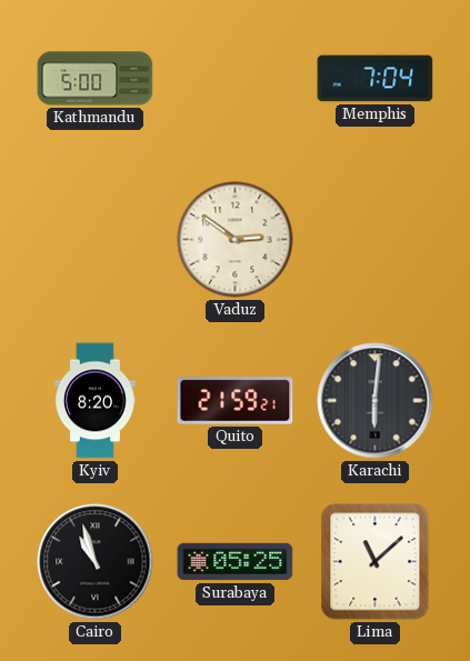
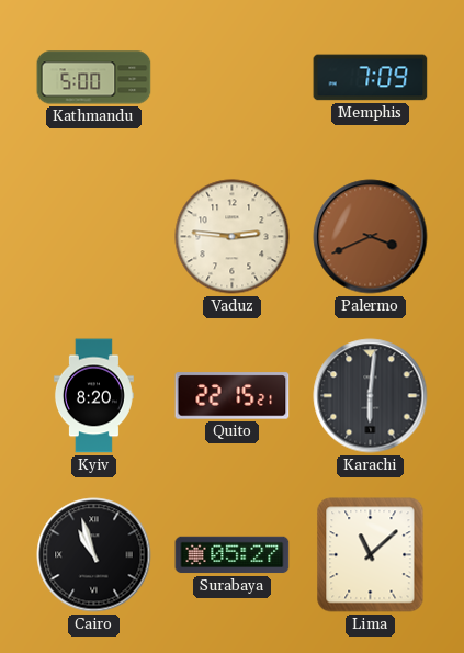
Memphis: 7:04 -> 7:09 (371, 78)
Vaduz: 2:51 -> 2:46 (233, 237)
Palermo: none -> 3:41 (371, 237)
Quito: 21:59 -> 22:15 (233, 396)
Surabaya: 05:25 -> 05:27 (233, 555)
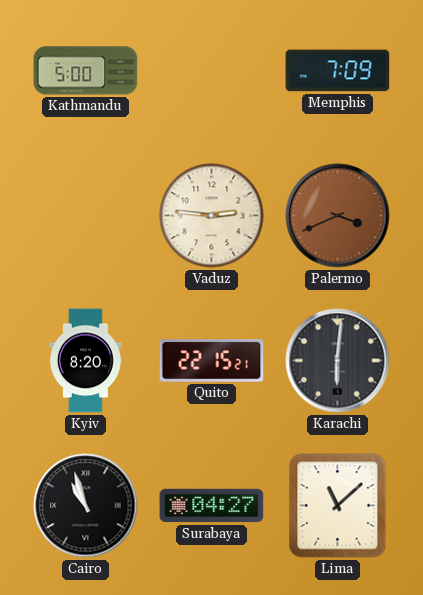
Surabaya: 05:27 -> 04:27 (212, 506)
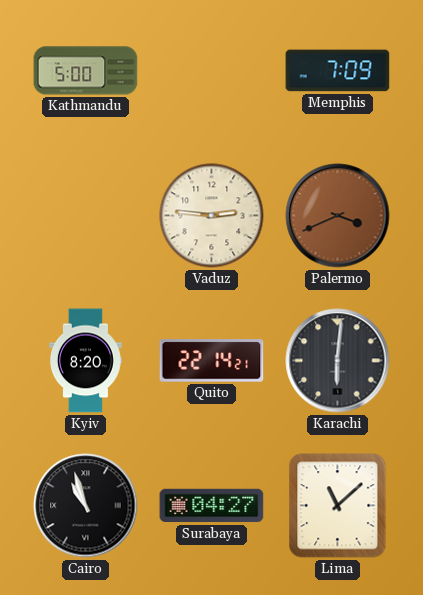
Quito: 22:15 -> 22:14 (212, 361)
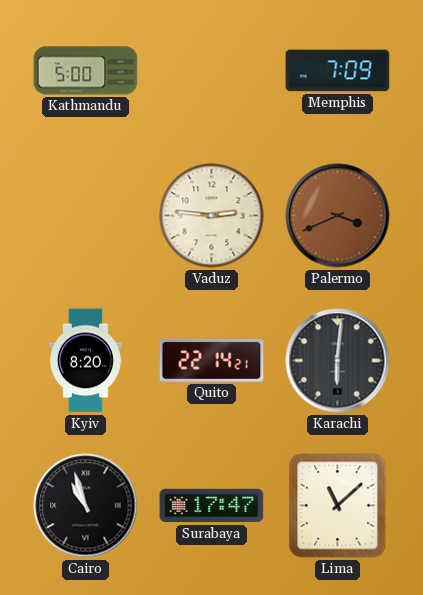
Surabaya: 04:27 -> 17:47 (212, 506)
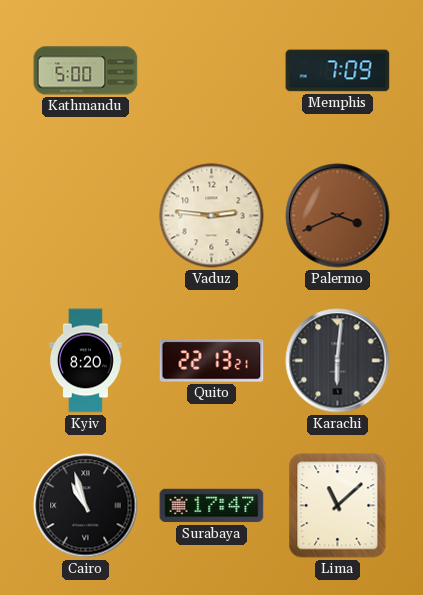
Quito: 22:14 -> 22:13 (212, 361)
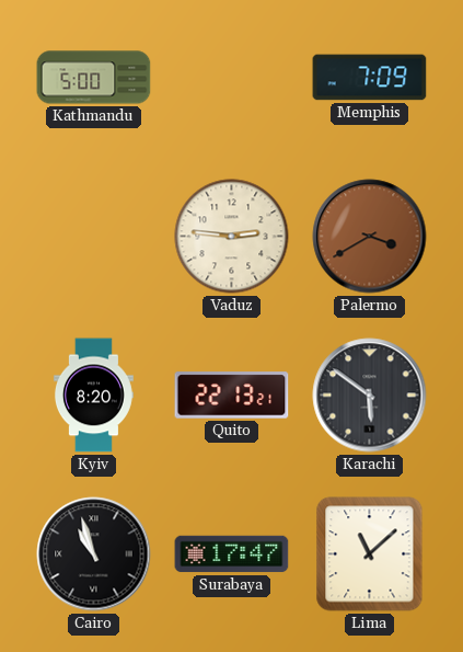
Palermo: 3:41 -> 3:40 (370, 237)
Karachi: 6:01 -> 5:51 (370, 396)
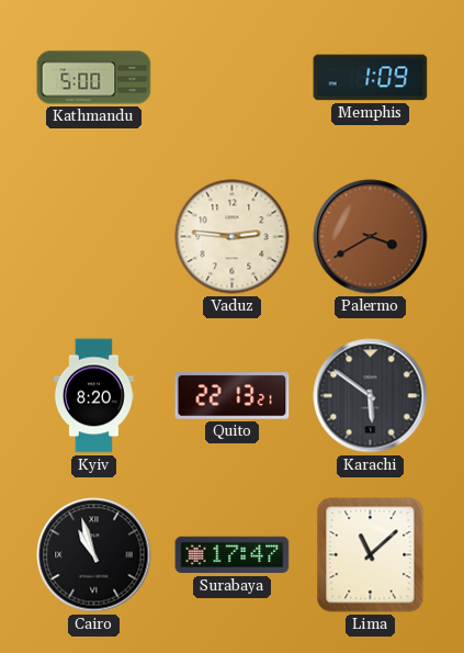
Memphis: 7:09 -> 1:09 (371, 78)
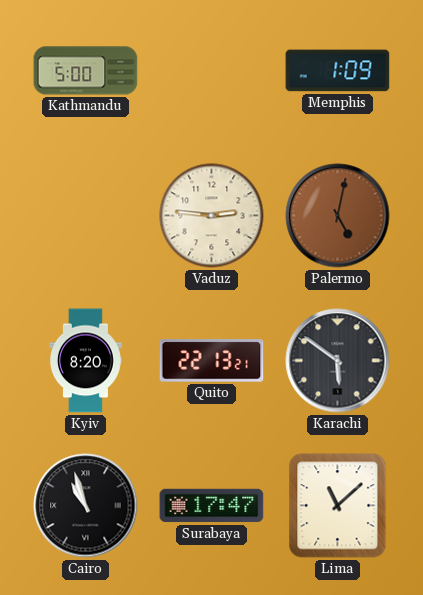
Palermo: 3:40 -> 5:02 (338, 216)
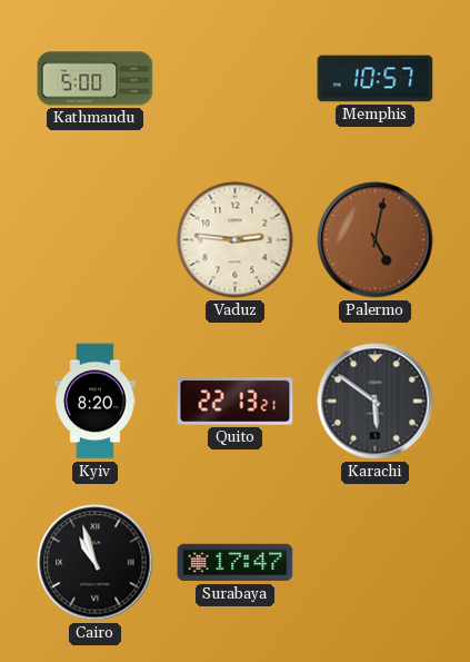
Memphis: 1:09 -> 10:57 (376, 79)
Lima: 11:08 -> none (338, 506)
